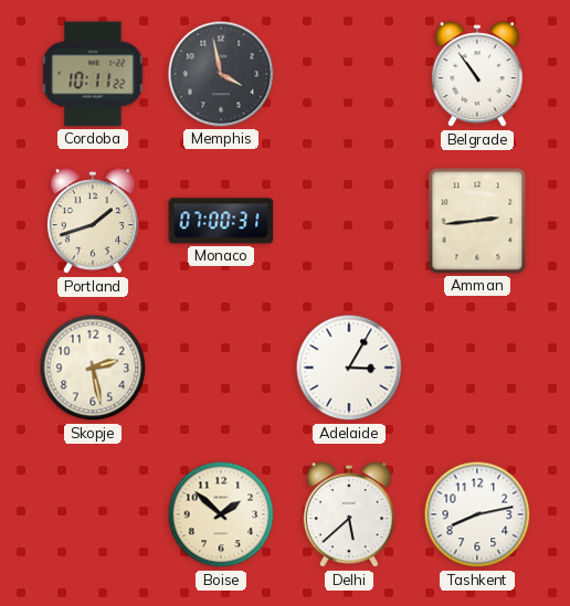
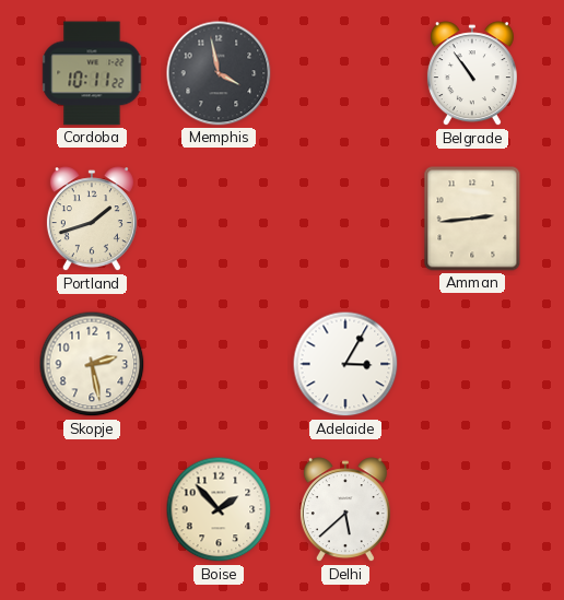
Monaco: 07:00 -> none (221, 221)
Boise: 1:52 -> 1:53 (219, 509)
Tashkent: 8:13 -> none (477, 514)
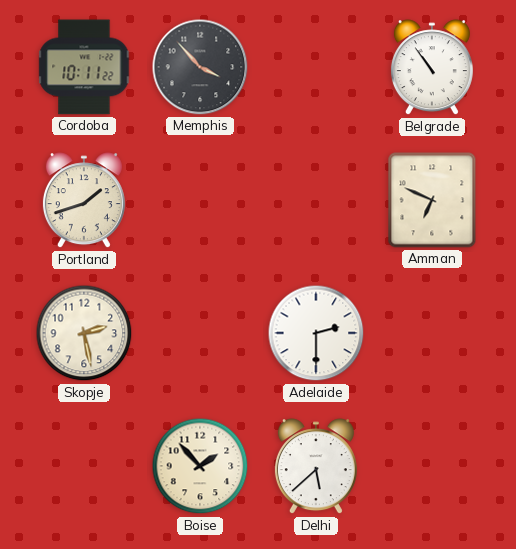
Memphis: 3:58 -> 3:53 (200, 67)
Amman: 2:44 -> 6:49 (432, 200)
Adelaide: 3:05 -> 2:30 (316, 333)
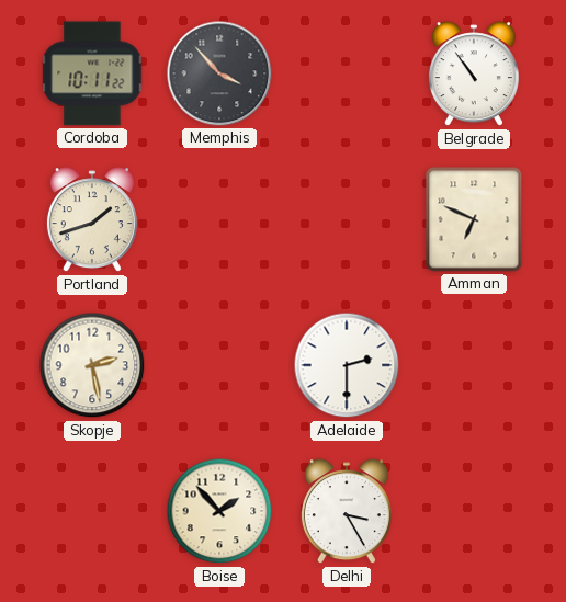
Delhi: 5:38 -> 3:25 (347, 512)
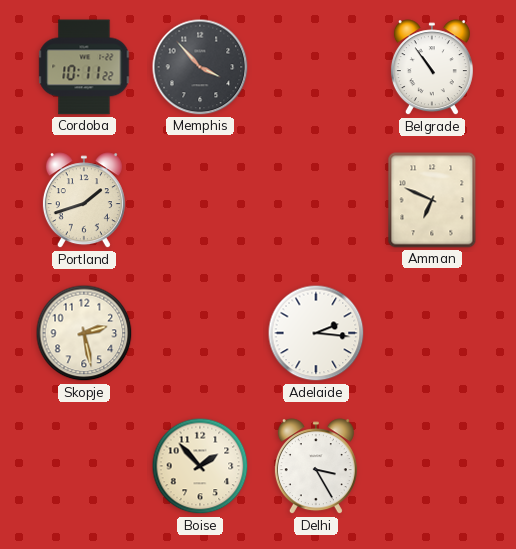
Adelaide: 2:30 -> 2:16 (316, 333)
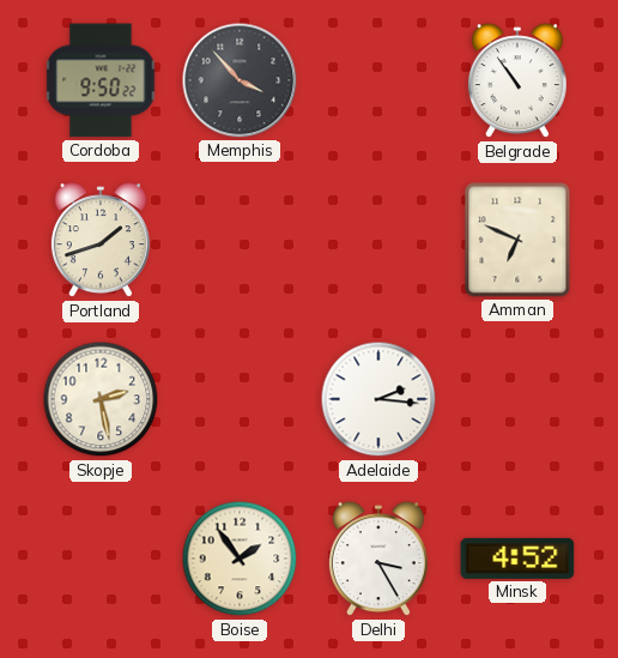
Cordoba: 10:11 -> 9:50 (101, 80)
Boise: 1:53 -> 1:54 (240, 559)
Minsk: none -> 4:52 (517, 559)
